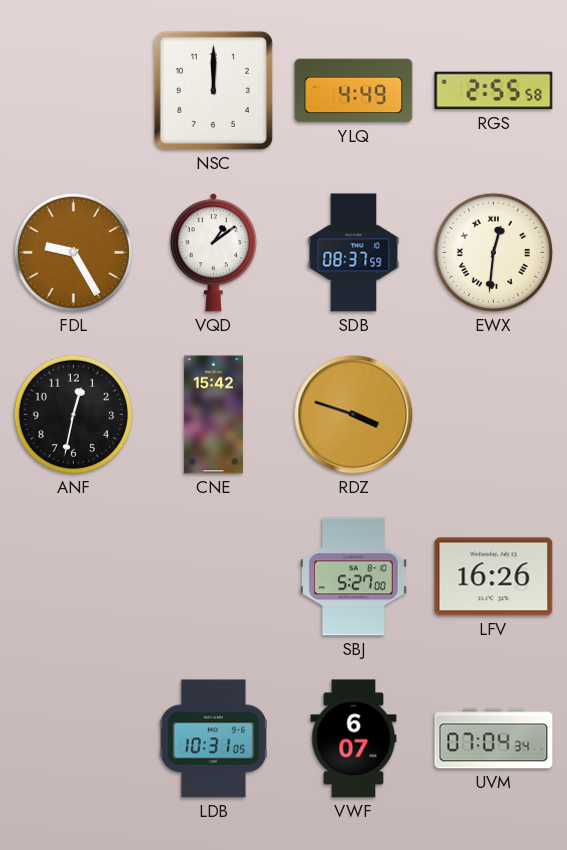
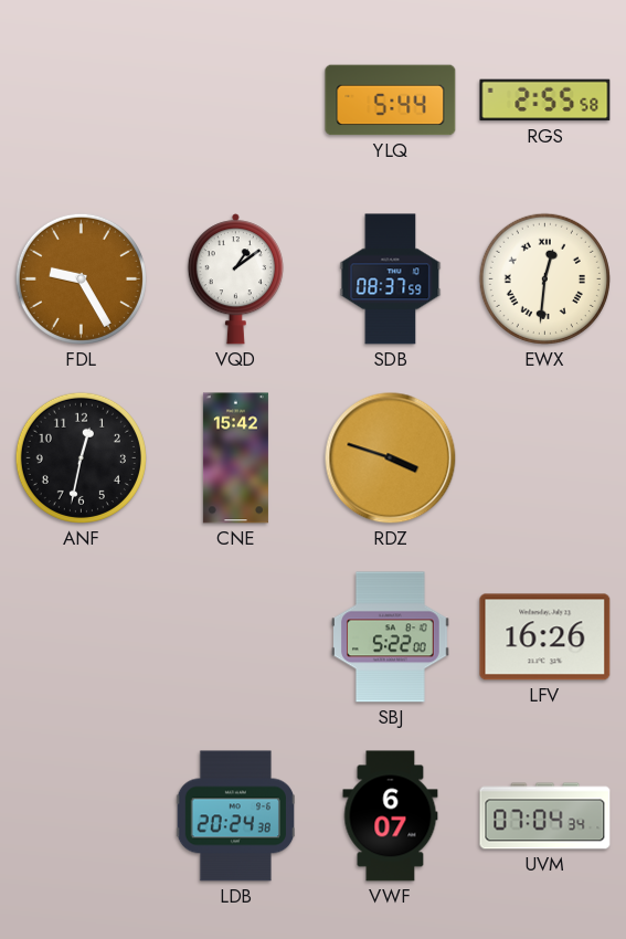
NSC: 12:00 -> none (213, 90)
YLQ: 4:49 -> 5:44 (391, 101)
SBJ: 5:27 -> 5:22 (391, 637)
LDB: 10:31 -> 20:24 (235, 816)
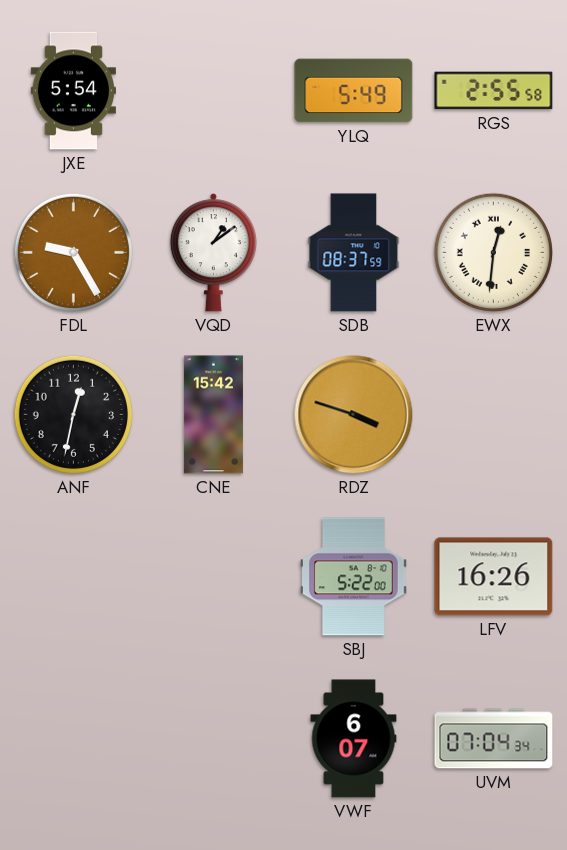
JXE: none -> 5:54 (73, 91)
YLQ: 5:44 -> 5:49 (354, 91)
LDB: 20:24 -> none (235, 816)
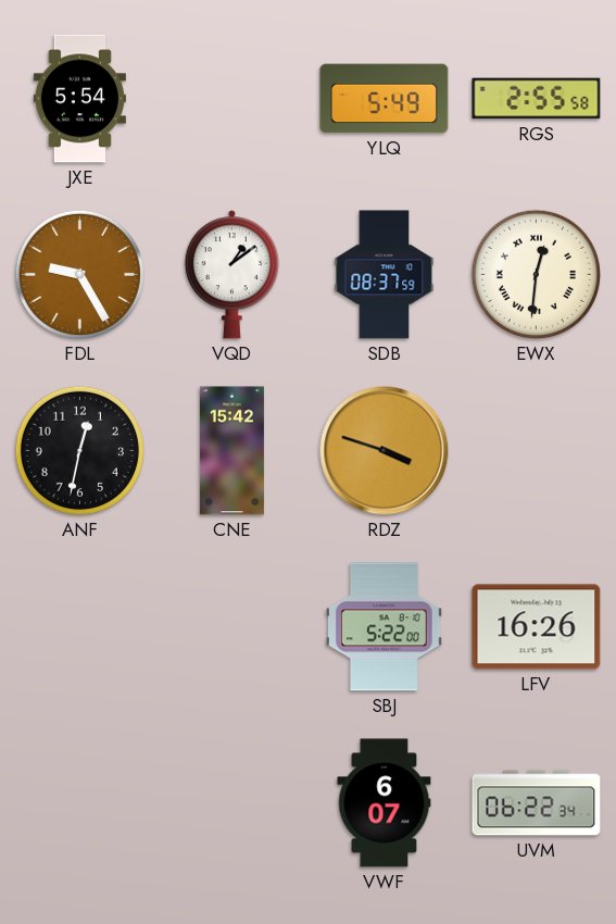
UVM: 07:04 -> 06:22 (537, 803)
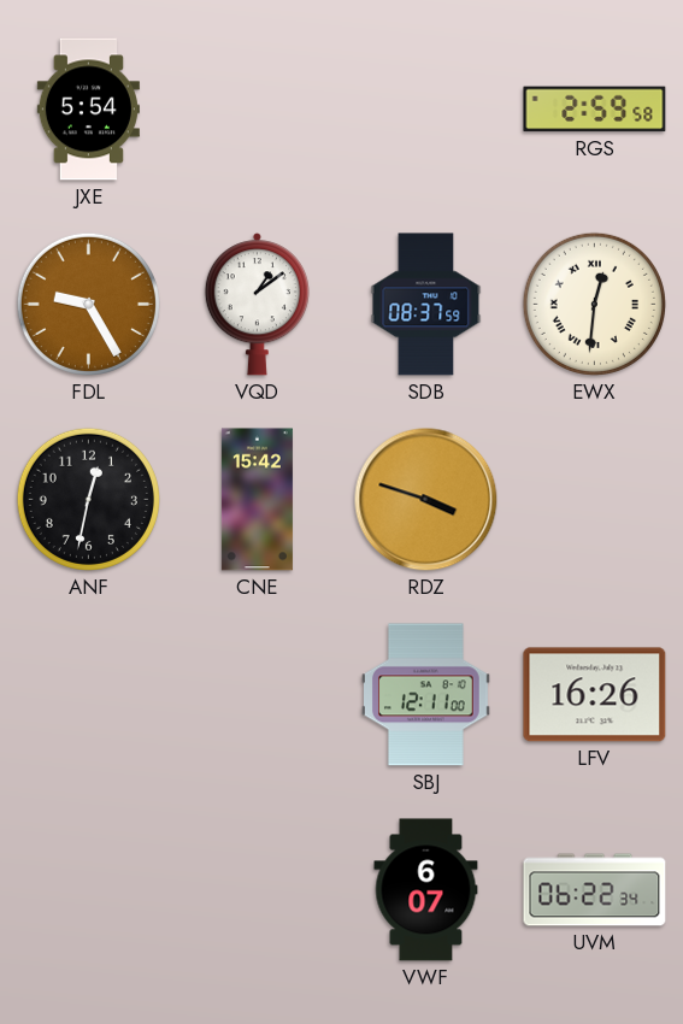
YLQ: 5:49 -> none (385, 99)
RGS: 2:55 -> 2:59 (595, 110)
SBJ: 5:22 -> 12:11 (426, 695)
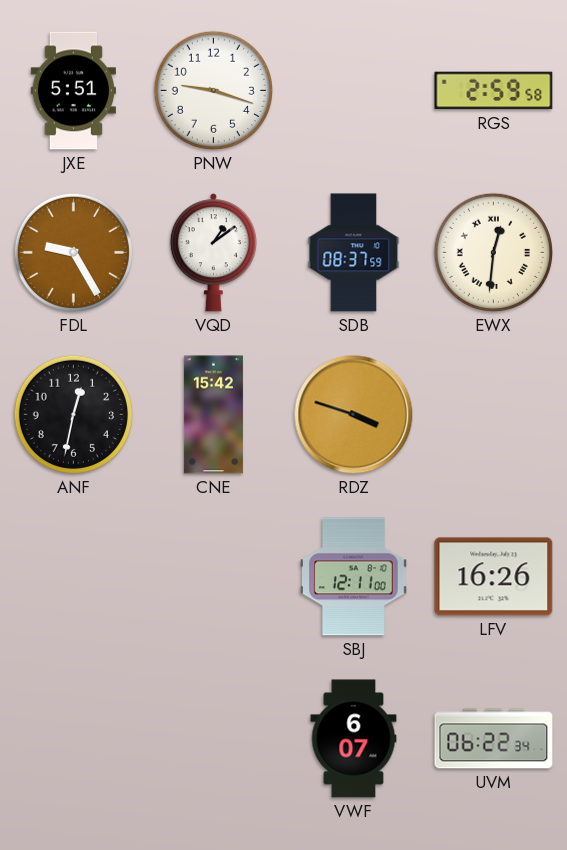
JXE: 5:54 -> 5:51 (73, 91)
PNW: none -> 9:18 (213, 90)
